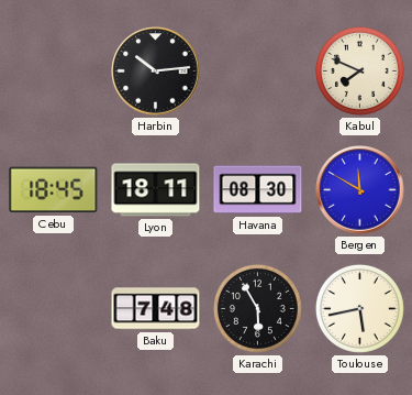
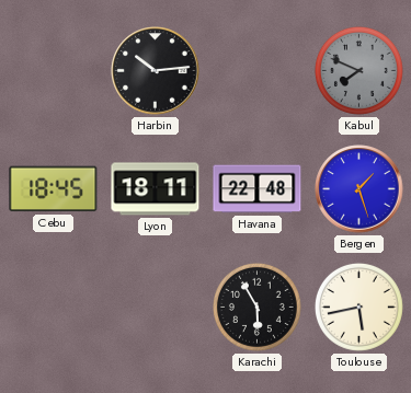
Kabul dial: cream -> grey (358, 70)
Havana: 08:30 -> 22:48 (258, 189)
Bergen: 11:50 -> 1:27 (359, 189)
Baku: 7:48 -> none (156, 309)
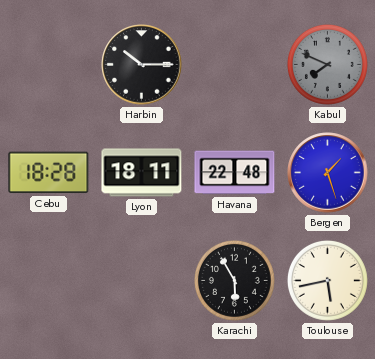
Harbin: 10:14 -> 10:15 (142, 65)
Cebu: 18:45 -> 18:28 (49, 173)
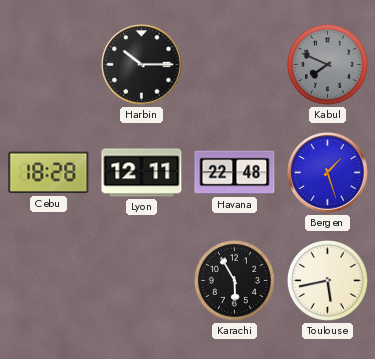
Lyon: 18:11 -> 12:11 (142, 173)
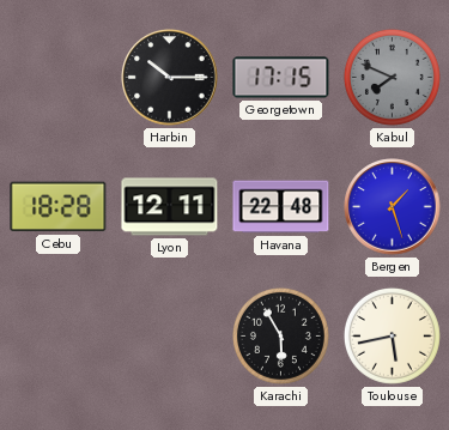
Georgetown: none -> 17:15 (281, 78)
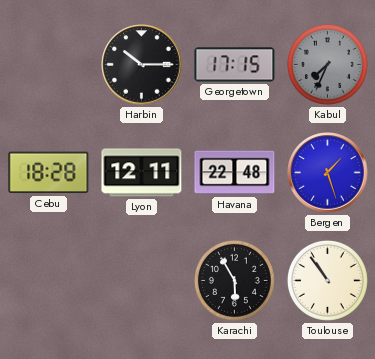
Kabul: 7:49 -> 7:34 (327, 64)
Toulouse: 5:43 -> 10:54 (327, 280)
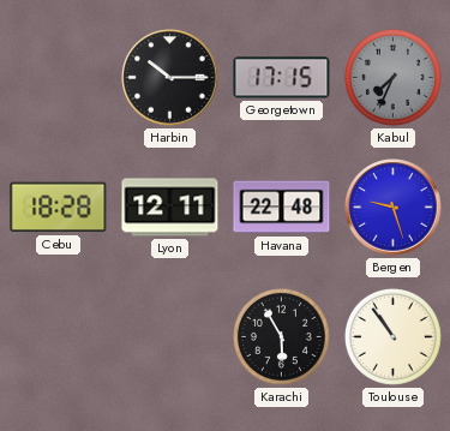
Bergen: 1:27 -> 9:27 (394, 208)
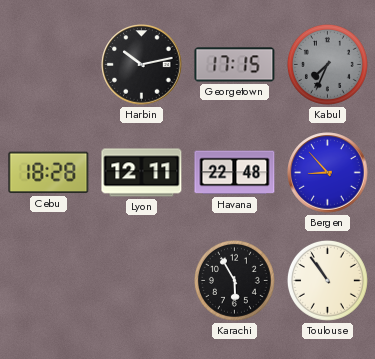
Harbin: 10:15 -> 10:13 (142, 65)
Bergen: 9:27 -> 8:53 (328, 173)
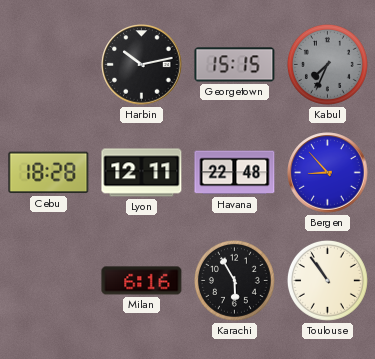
Georgetown: 17:15 -> 15:15 (235, 65)
Milan: none -> 6:16 (142, 281)
